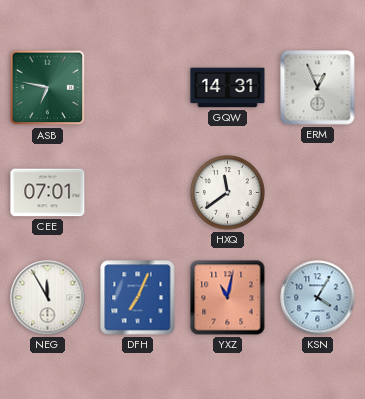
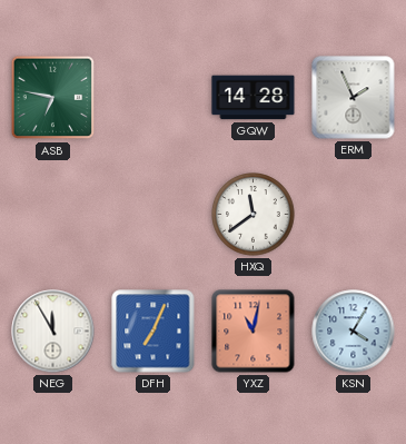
GQW: 14:31 -> 14:28 (254, 98)
ERM: 12:56 -> 1:56 (354, 98)
CEE: 07:01 -> none (48, 193)
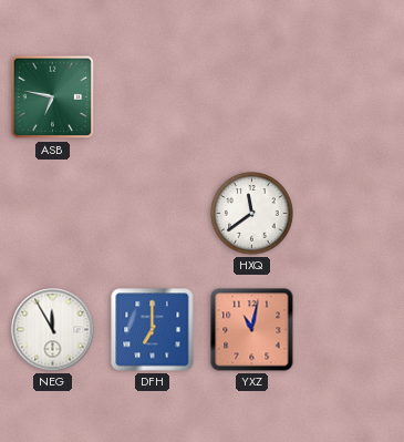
GQW: 14:28 -> none (254, 98)
ERM: 1:56 -> none (354, 98)
DFH: 7:04 -> 7:00 (153, 330)
KSN: 4:05 -> none (354, 332)
